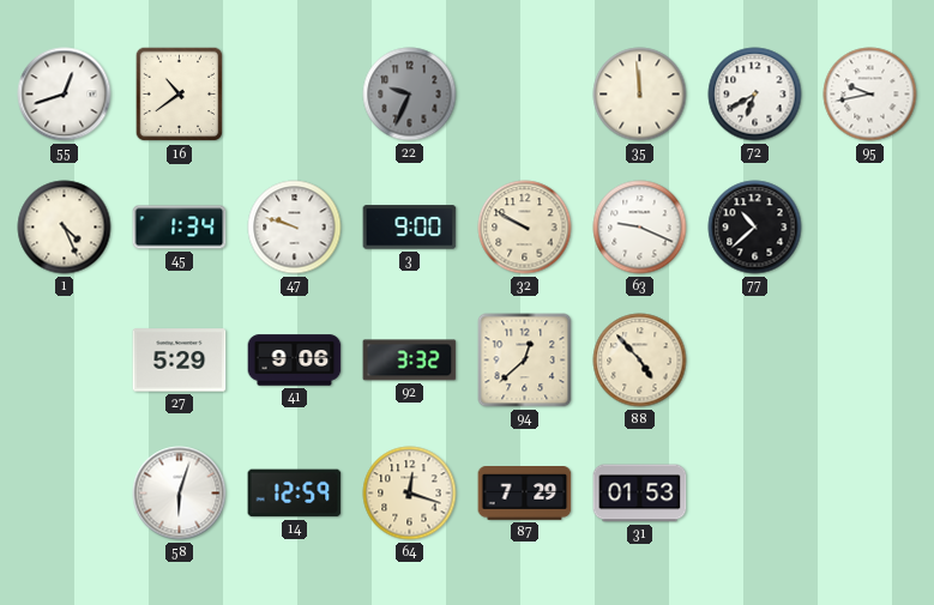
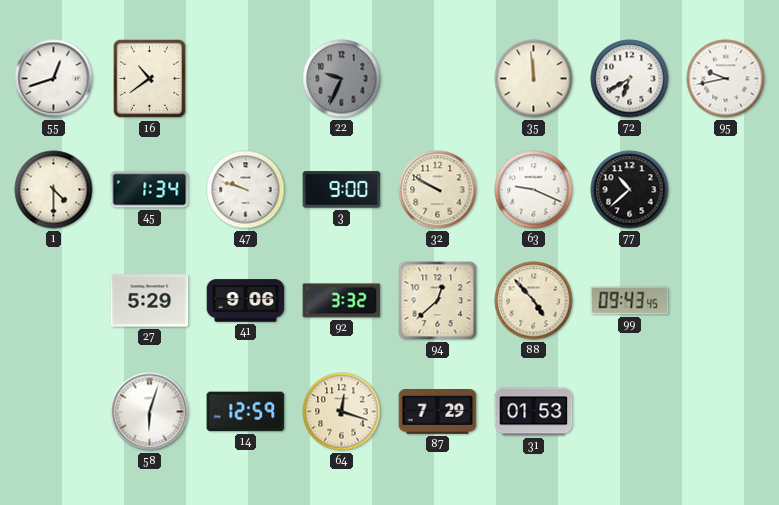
1: 4:26 -> 4:30 (54, 190)
99: none -> 09:43 (630, 301)
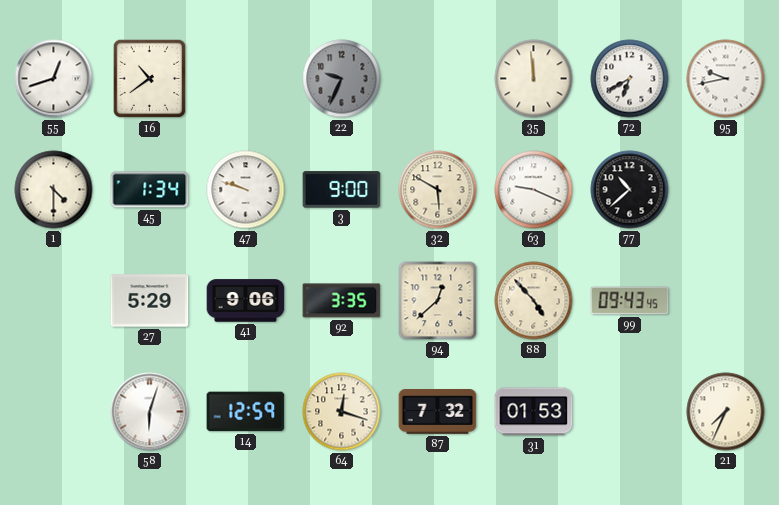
32: 9:50 -> 5:50 (438, 190)
92: 3:32 -> 3:35 (342, 301)
87: 7:29 -> 7:32 (438, 412)
21: none -> 7:34 (726, 412)
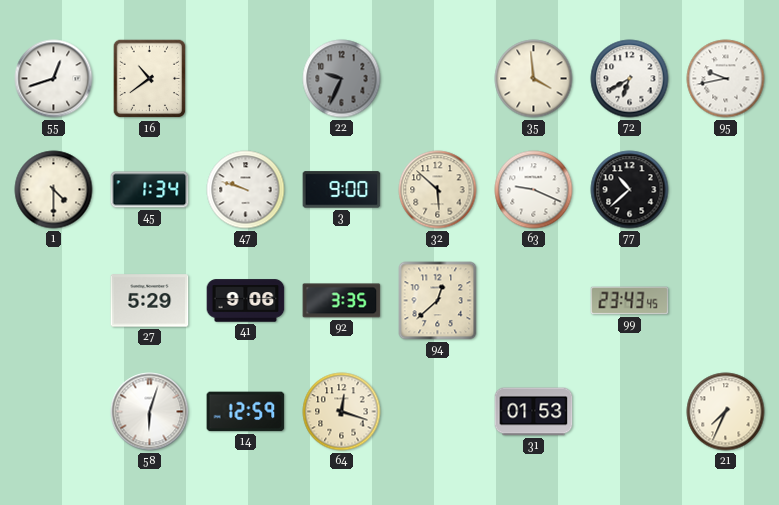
35: 11:59 -> 3:59 (534, 79)
32: 5:50 -> 5:52 (438, 190)
88: 4:53 -> none (534, 301)
99: 09:43 -> 23:43 (630, 301)
87: 7:32 -> none (438, 412)
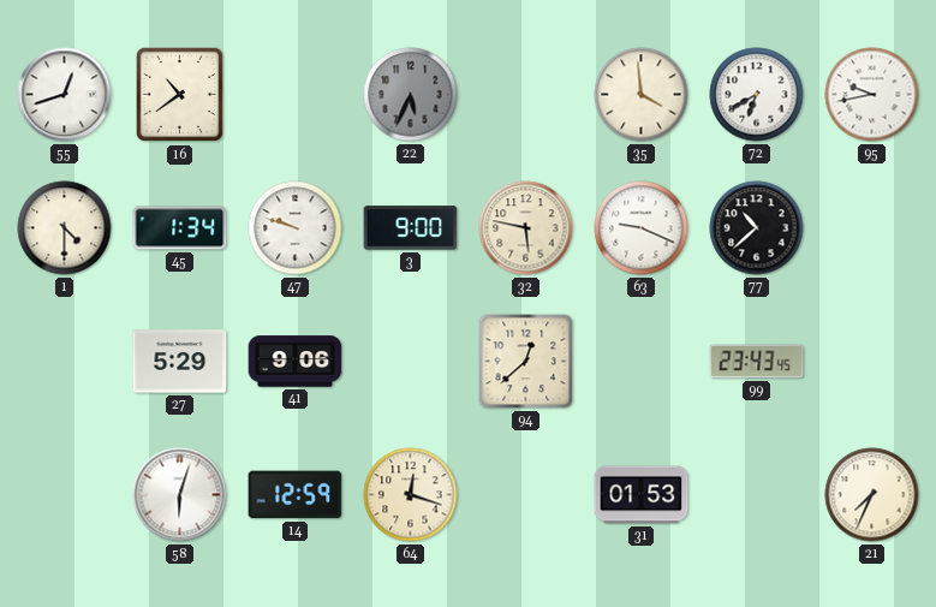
22: 9:34 -> 5:34 (411, 95)
32: 5:52 -> 5:47 (526, 228)
92: 3:35 -> none (342, 301)
